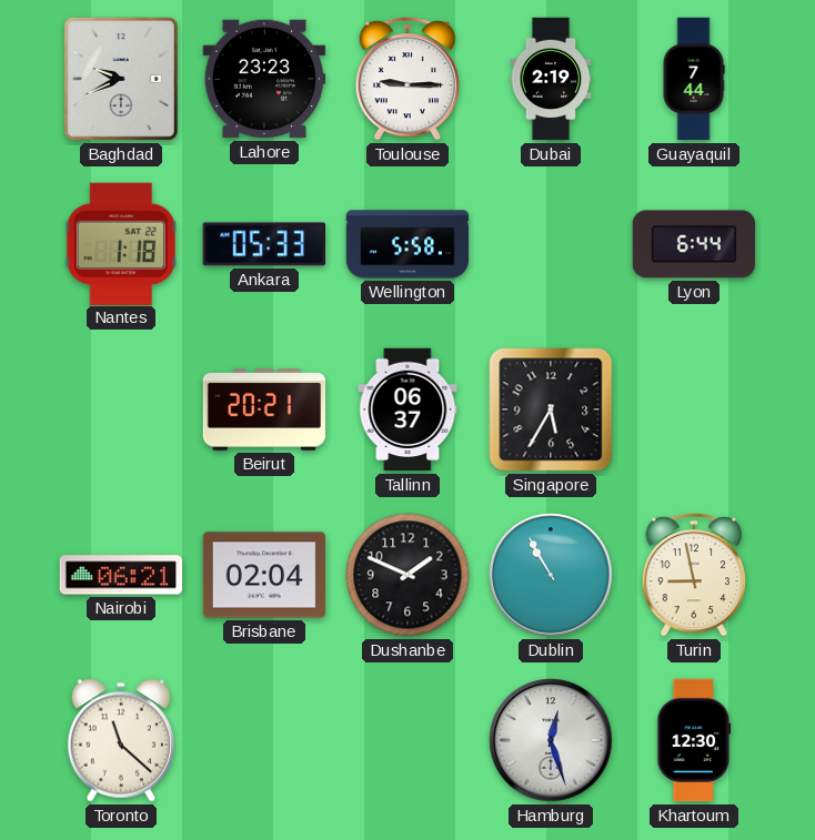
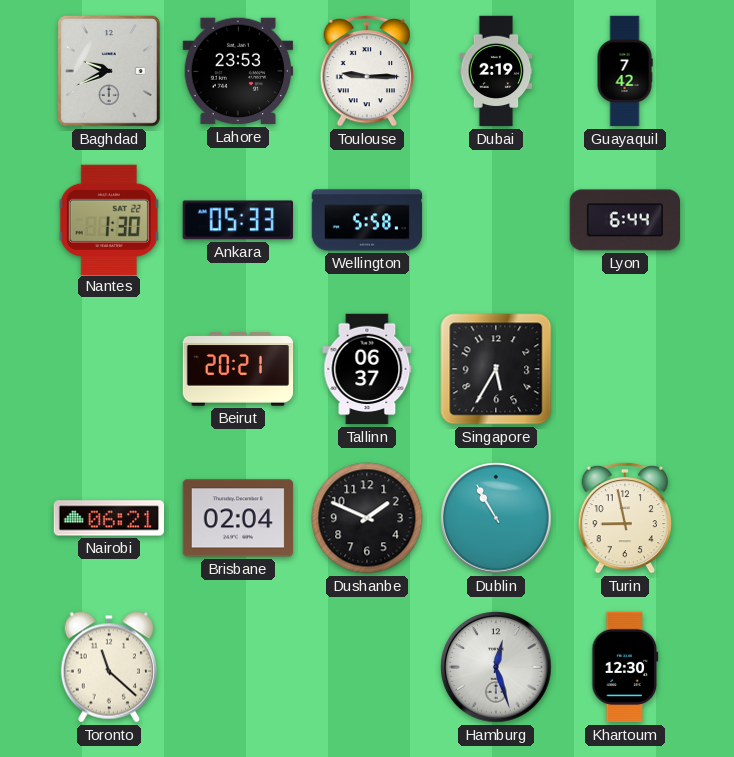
Lahore: 23:23 -> 23:53 (238, 71)
Guayaquil: 7:44 -> 7:42 (625, 71)
Nantes: 1:18 -> 1:30 (109, 219)
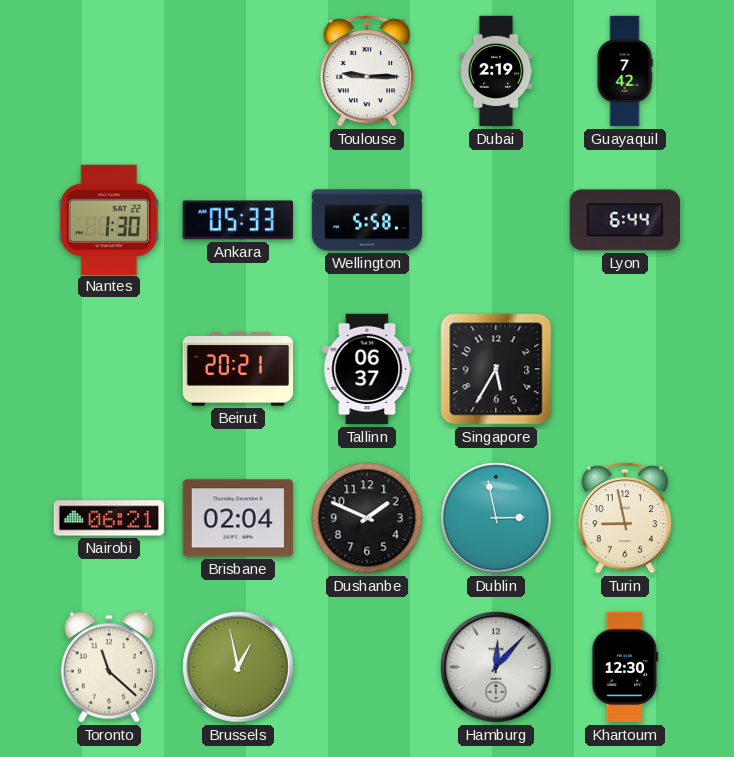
Baghdad: 9:41 -> none (109, 71)
Lahore: 23:53 -> none (238, 71)
Dublin: 10:55 -> 2:58 (496, 518)
Brussels: none -> 12:58 (238, 667)
Hamburg: 12:27 -> 12:07 (496, 667)
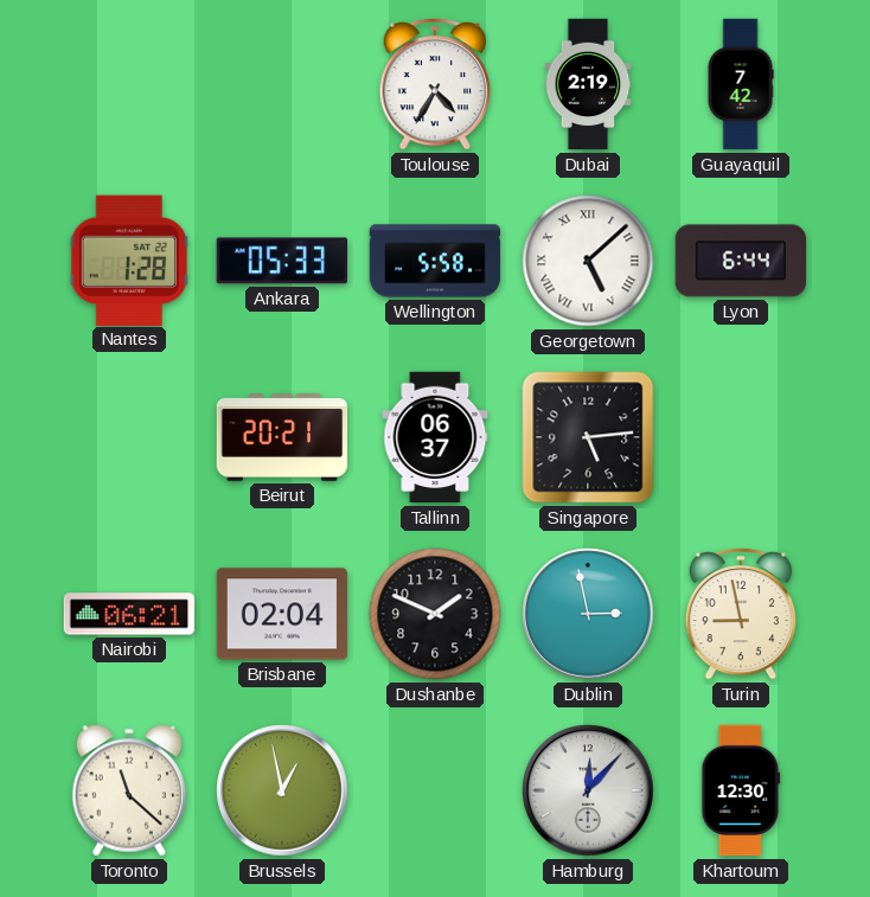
Toulouse: 9:15 -> 4:35 (435, 84)
Nantes: 1:30 -> 1:28 (129, 260)
Georgetown: none -> 5:08 (588, 261)
Singapore: 5:35 -> 5:14 (588, 437)
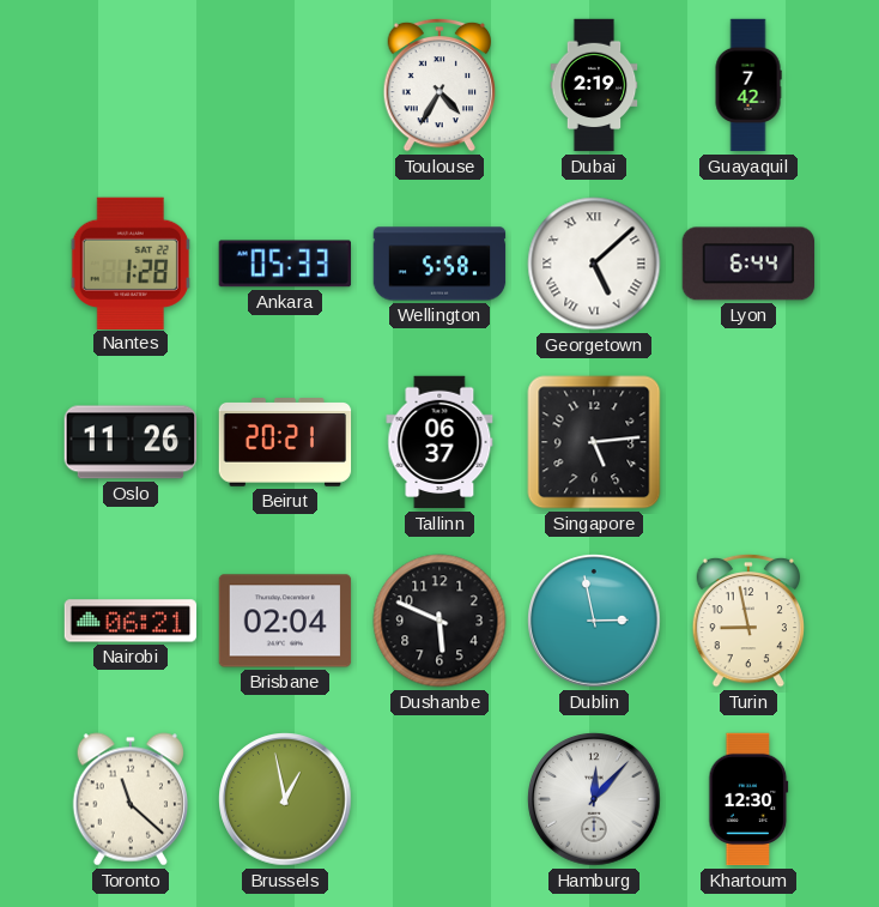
Oslo: none -> 11:26 (131, 442)
Dushanbe: 1:49 -> 5:49 (440, 621)
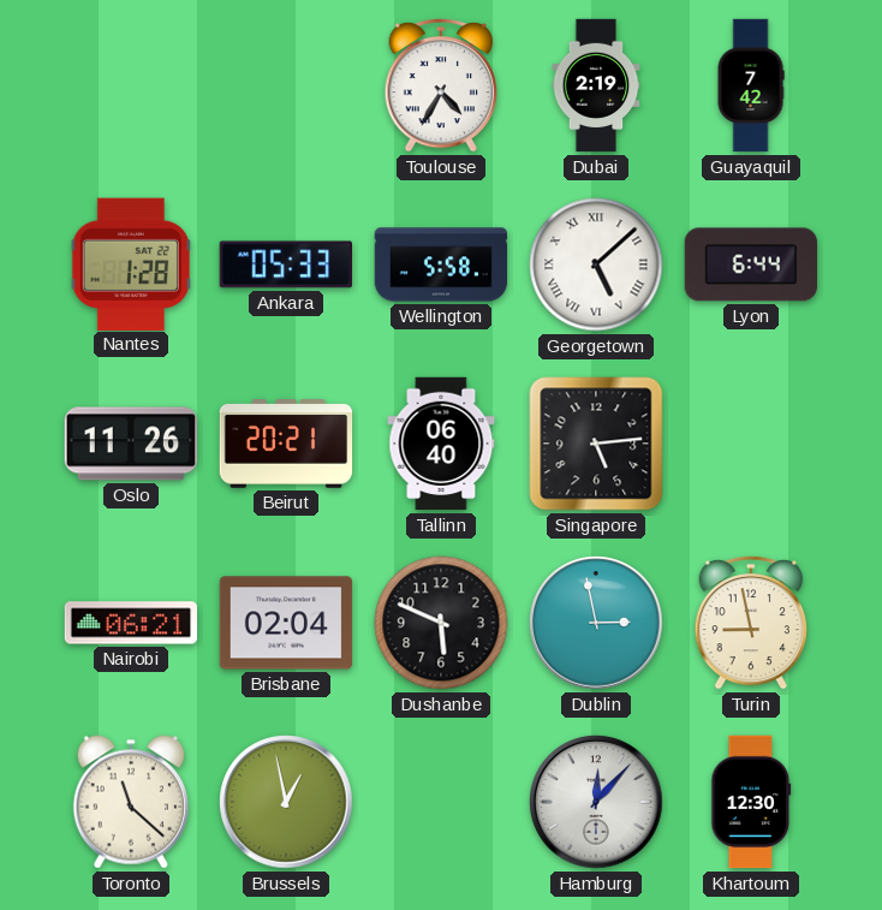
Tallinn: 06:37 -> 06:40 (441, 444)
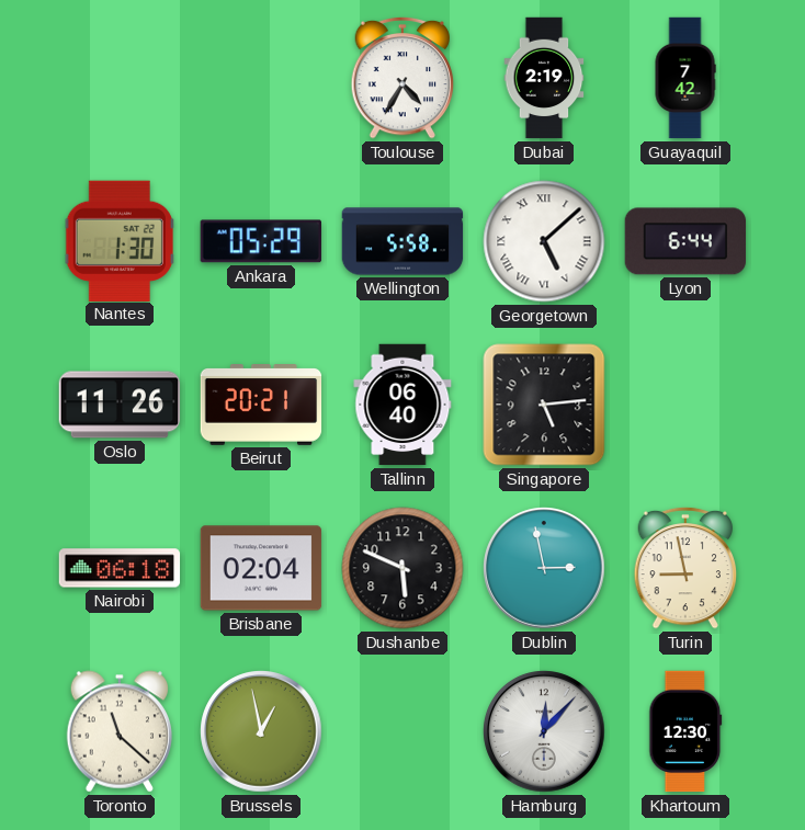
Nantes: 1:28 -> 1:30 (120, 240)
Ankara: 05:33 -> 05:29 (260, 241)
Nairobi: 06:21 -> 06:18 (120, 568)
